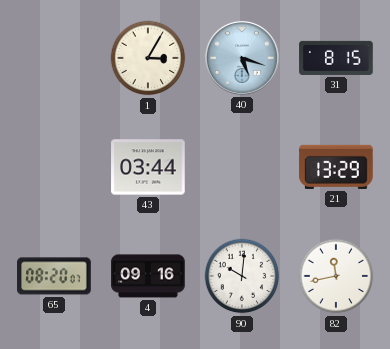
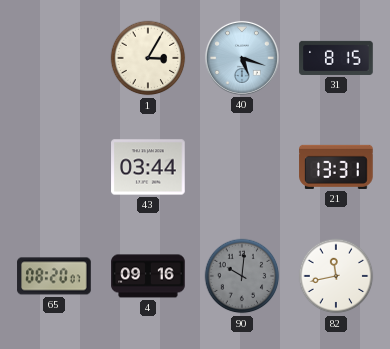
21: 13:29 -> 13:31 (336, 167)
90 dial: white -> grey (242, 276)
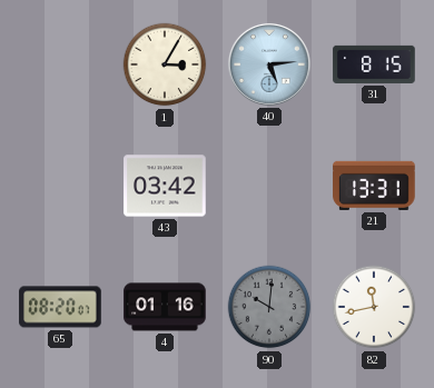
40: 5:18 -> 5:14 (269, 64)
43: 03:44 -> 03:42 (165, 186)
4: 09:16 -> 01:16 (165, 307)
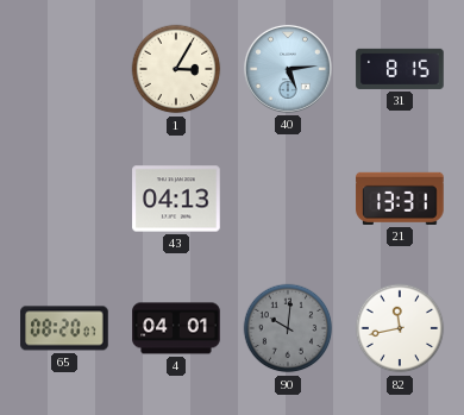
43: 03:42 -> 04:13 (176, 199)
4: 01:16 -> 04:01 (176, 328)
